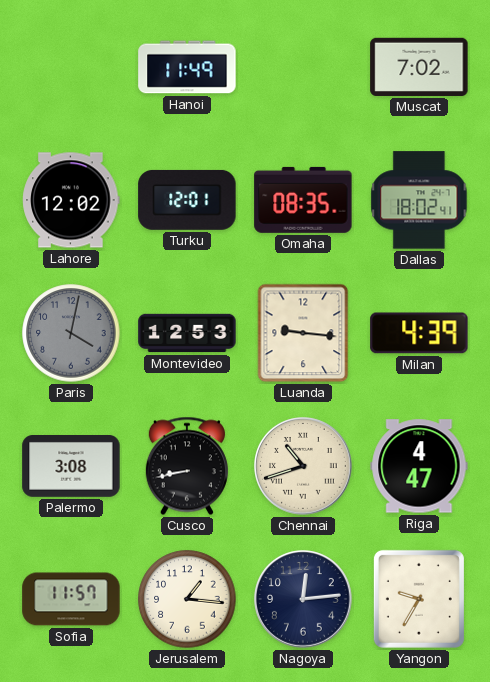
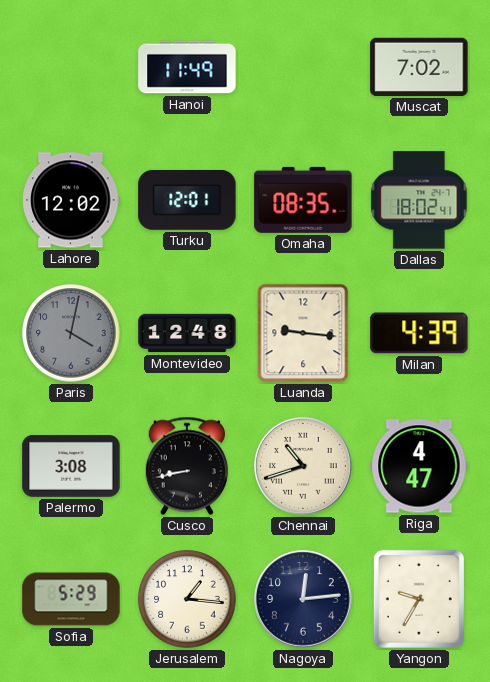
Montevideo: 12:53 -> 12:48 (187, 333)
Sofia: 11:57 -> 5:29 (71, 599)
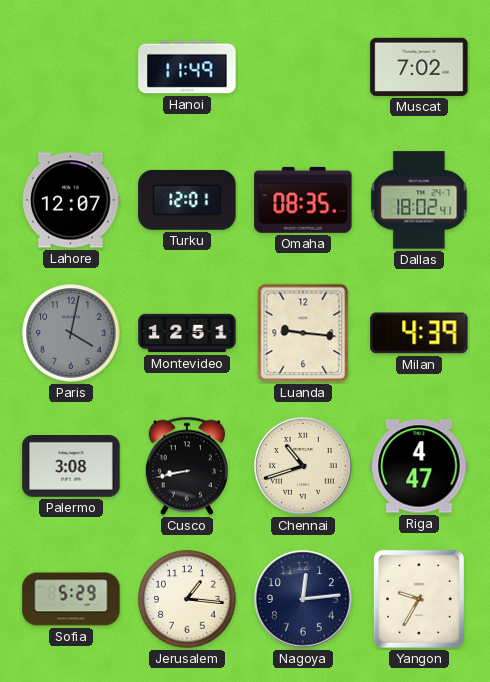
Lahore: 12:02 -> 12:07 (71, 200)
Montevideo: 12:48 -> 12:51 (187, 333)
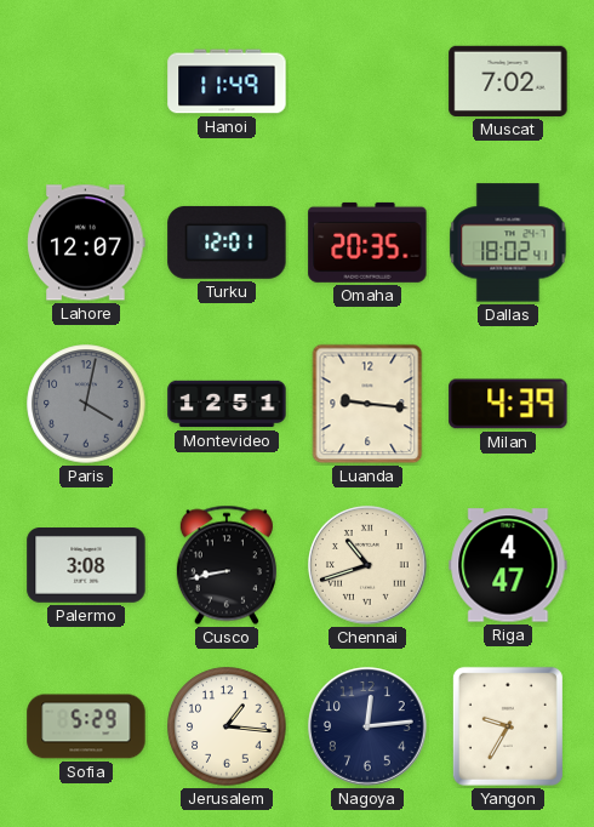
Omaha: 08:35 -> 20:35 (367, 243)
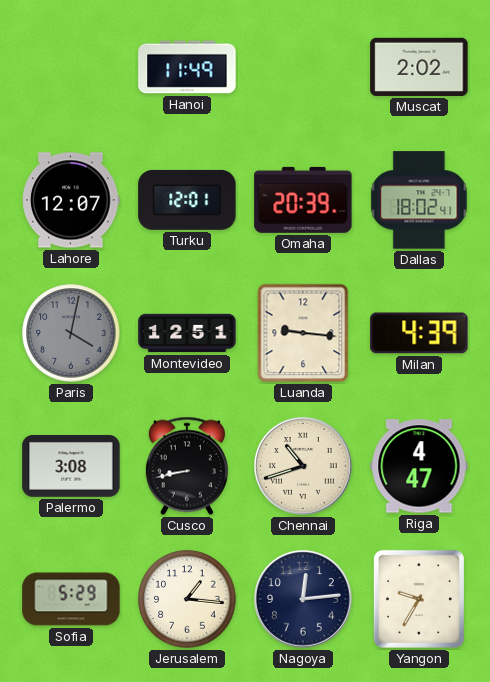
Muscat: 7:02 -> 2:02 (419, 67)
Omaha: 20:35 -> 20:39 (303, 200)
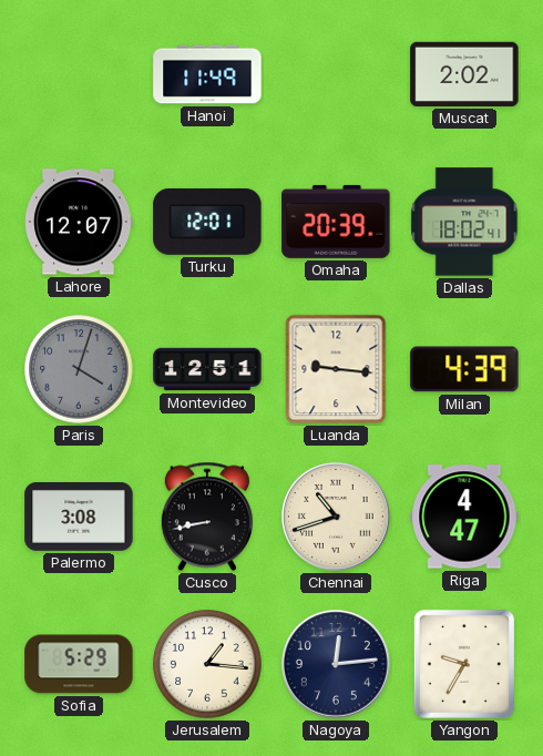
Paris: 4:02 -> 4:03 (79, 369)
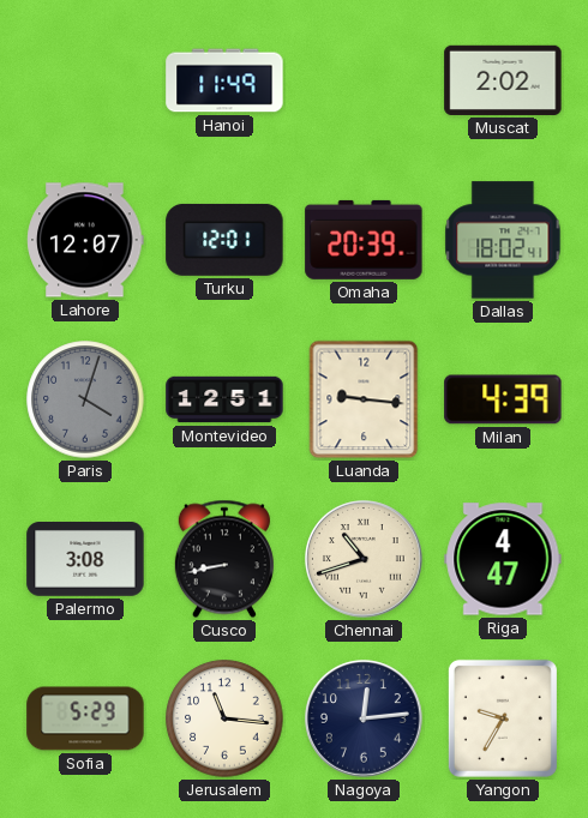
Jerusalem: 1:16 -> 11:16 (224, 718)
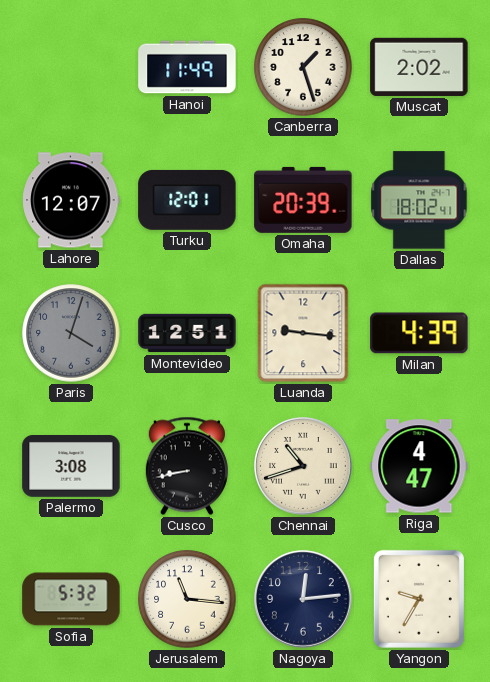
Canberra: none -> 1:27 (303, 67)
Sofia: 5:29 -> 5:32 (71, 599)
